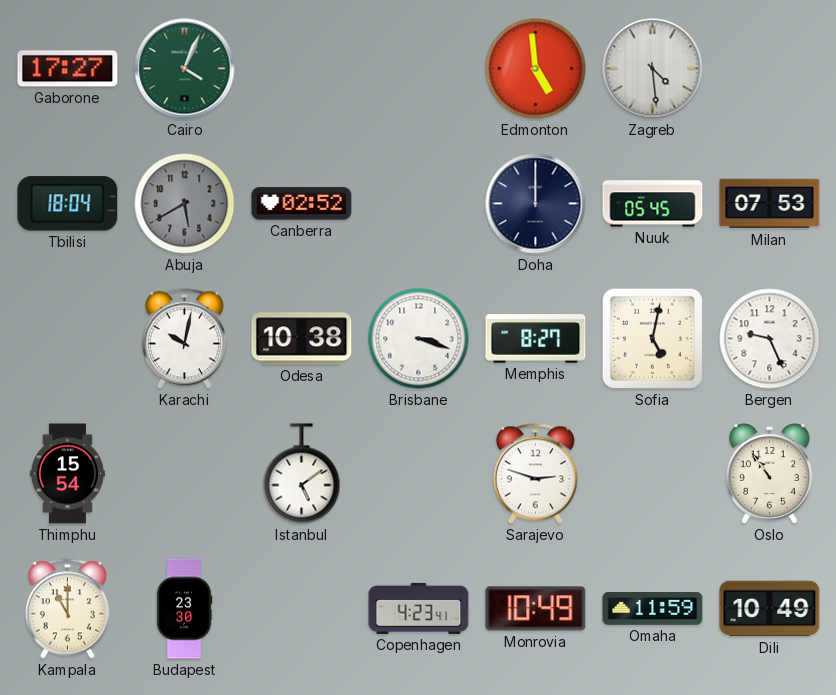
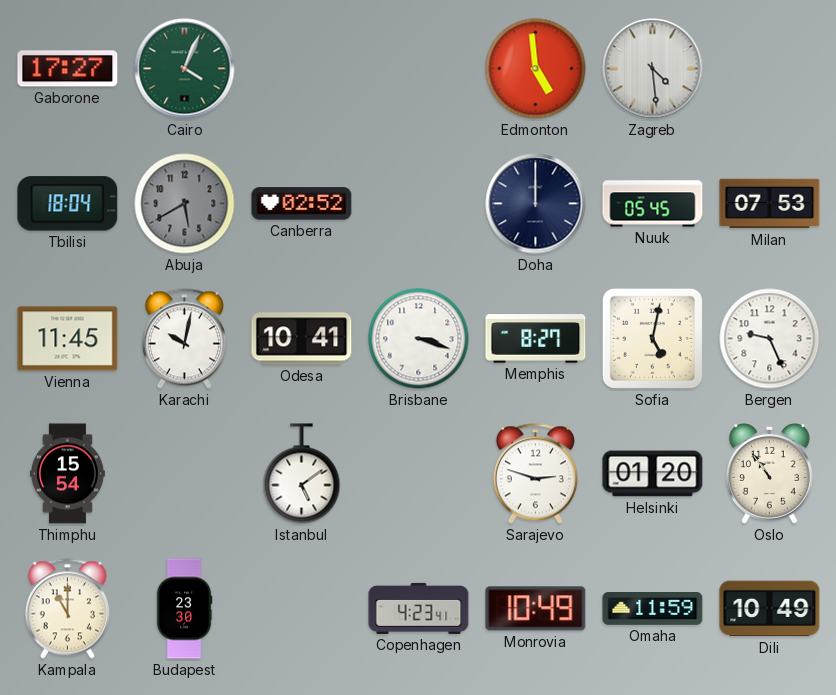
Vienna: none -> 11:45 (68, 339)
Odesa: 10:38 -> 10:41 (302, 339)
Helsinki: none -> 01:20 (653, 474)
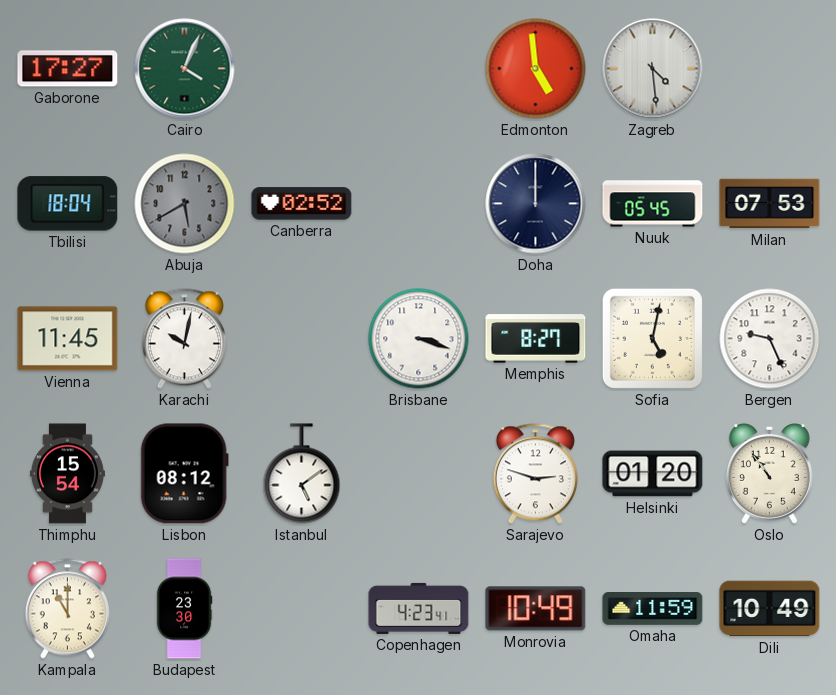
Odesa: 10:41 -> none (302, 339)
Lisbon: none -> 08:12 (184, 474)
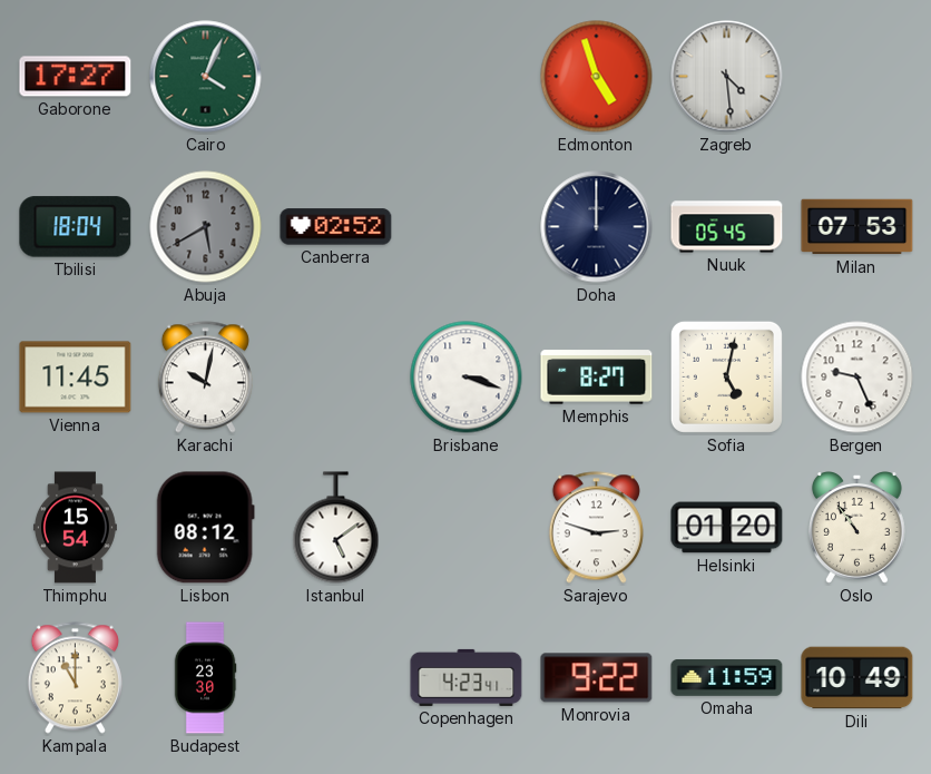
Edmonton: 4:59 -> 4:57 (597, 77)
Monrovia: 10:49 -> 9:22 (597, 678)
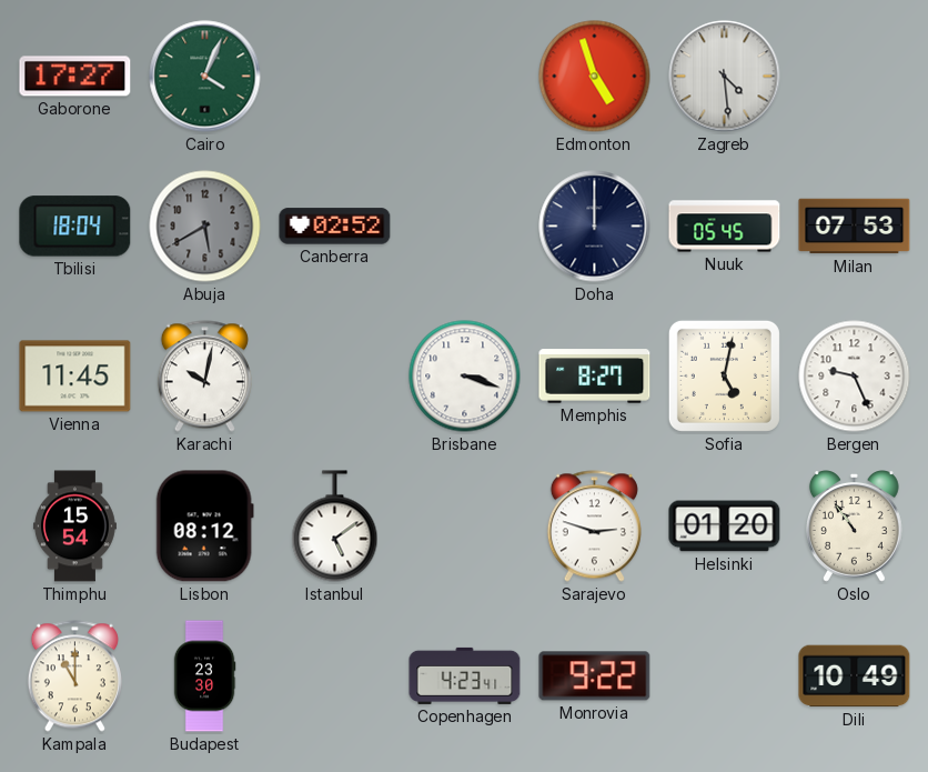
Omaha: 11:59 -> none (727, 678)
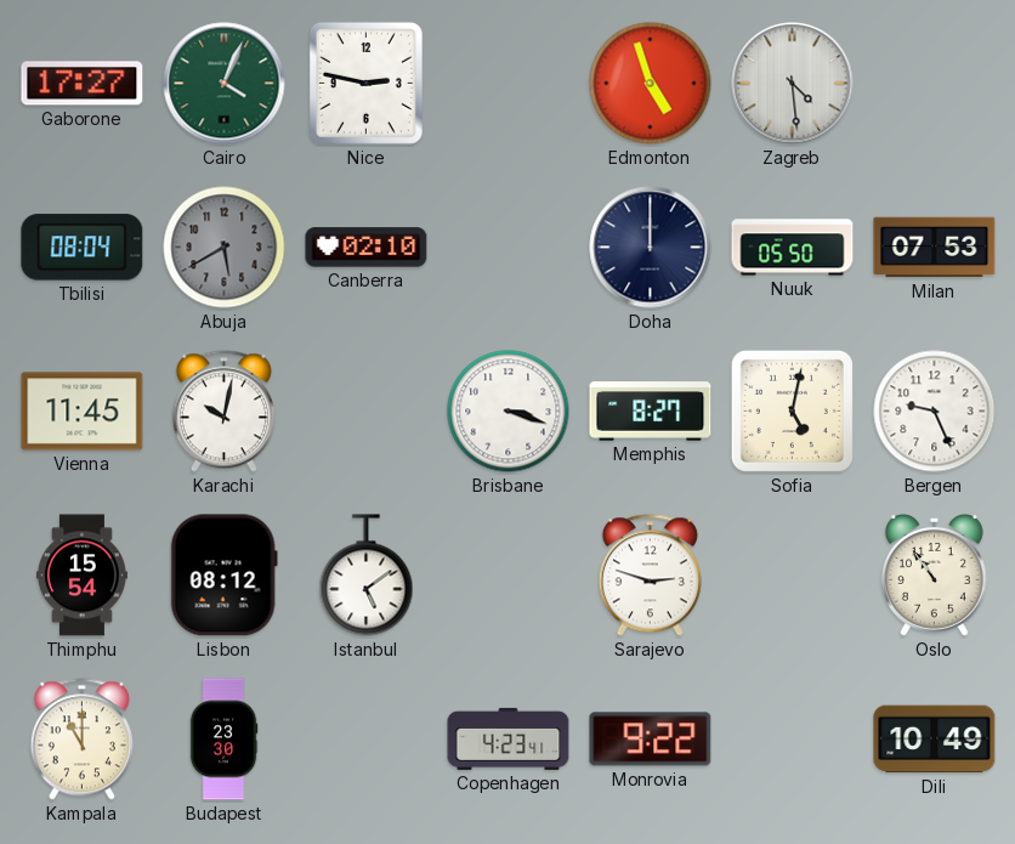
Nice: none -> 2:47 (365, 83)
Tbilisi: 18:04 -> 08:04 (83, 248)
Canberra: 02:52 -> 02:10 (367, 248)
Nuuk: 05:45 -> 05:50 (793, 248)
Helsinki: 01:20 -> none (725, 527)
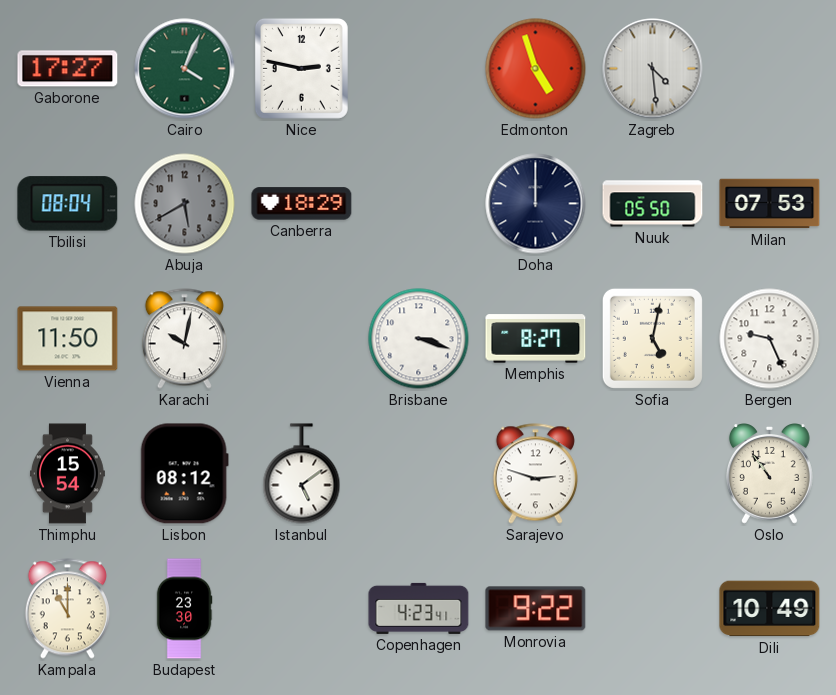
Canberra: 02:10 -> 18:29 (302, 204)
Vienna: 11:45 -> 11:50 (68, 339)
